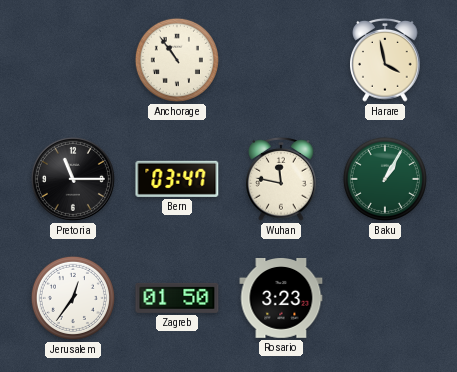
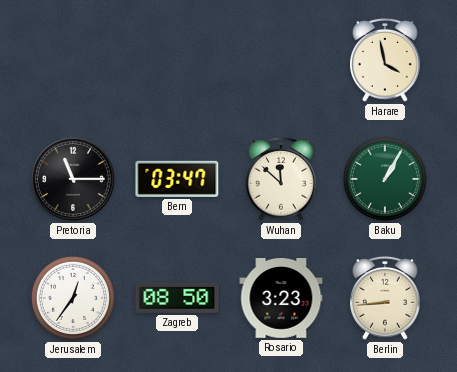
Anchorage: 10:54 -> none (177, 60)
Wuhan: 11:47 -> 11:52 (281, 179)
Zagreb: 01:50 -> 08:50 (177, 298)
Berlin: none -> 8:44 (385, 298)
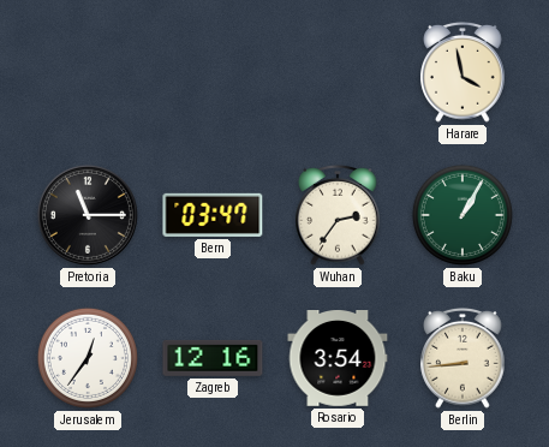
Wuhan: 11:52 -> 2:36 (338, 215)
Zagreb: 08:50 -> 12:16 (213, 358)
Rosario: 3:23 -> 3:54 (338, 359)
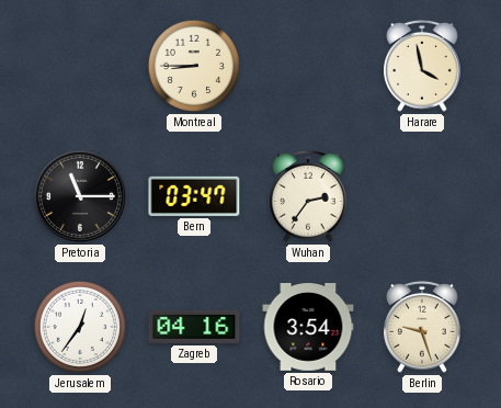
Montreal: none -> 8:45 (194, 66)
Baku: 1:05 -> none (463, 215)
Zagreb: 12:16 -> 04:16 (194, 327)
Berlin: 8:44 -> 9:27 (422, 327)
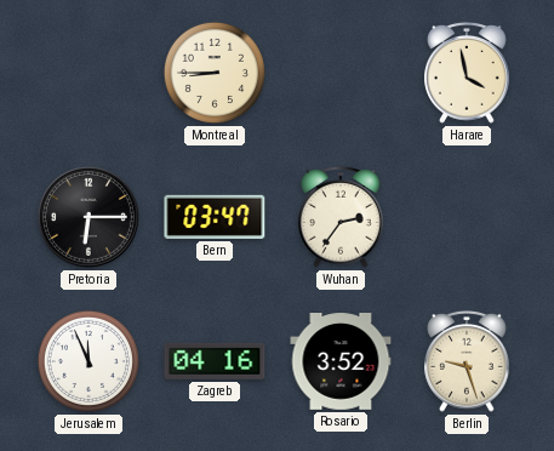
Pretoria: 11:15 -> 6:15 (88, 217)
Jerusalem: 12:36 -> 11:56 (88, 361)
Rosario: 3:54 -> 3:52 (341, 362)
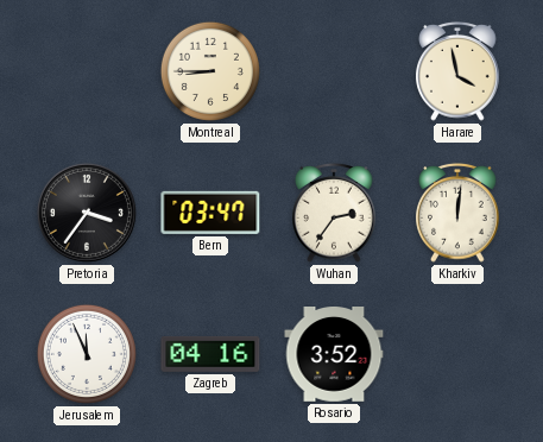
Pretoria: 6:15 -> 3:36 (87, 213)
Kharkiv: none -> 12:01 (457, 213)
Berlin: 9:27 -> none (467, 361)
